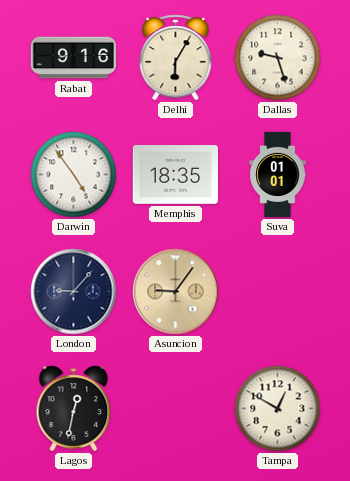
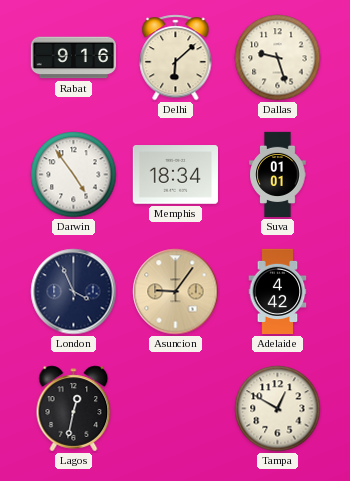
Delhi: 6:05 -> 6:08 (176, 58)
Memphis: 18:35 -> 18:34 (175, 175)
London: 9:07 -> 3:56 (74, 292)
Adelaide: none -> 4:42 (278, 292)
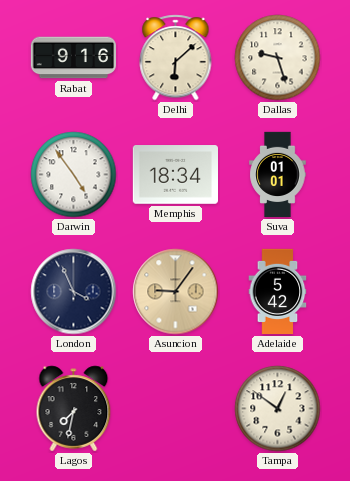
Adelaide: 4:42 -> 5:42 (278, 292)
Lagos: 12:32 -> 7:32 (74, 409)
Tampa: 12:50 -> 12:51 (278, 409)
